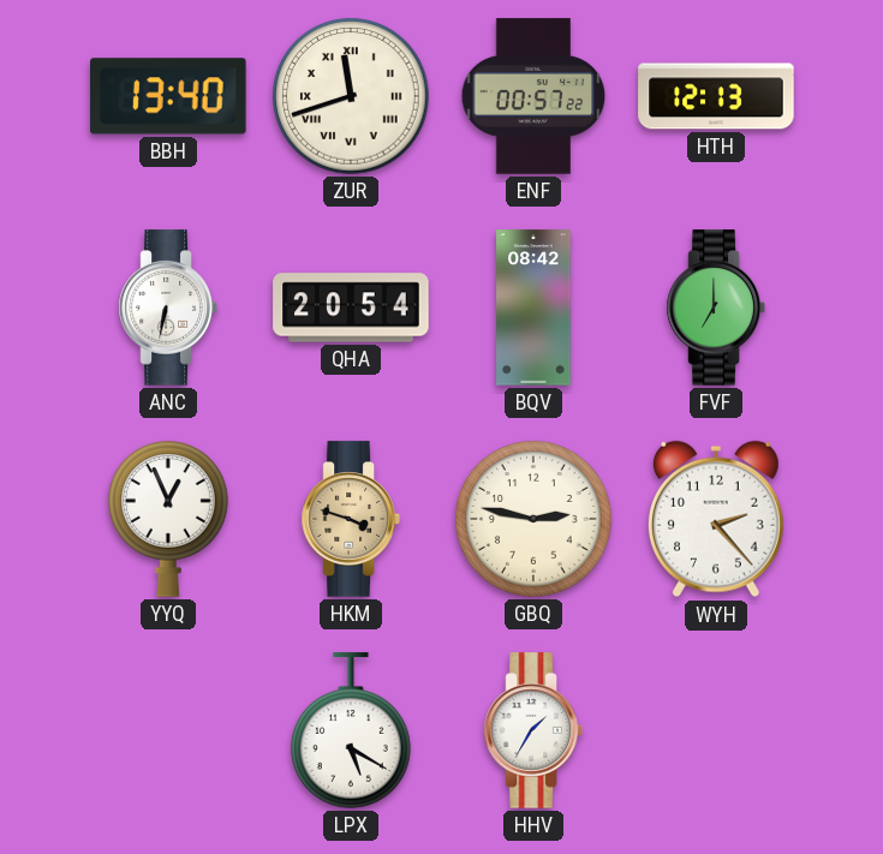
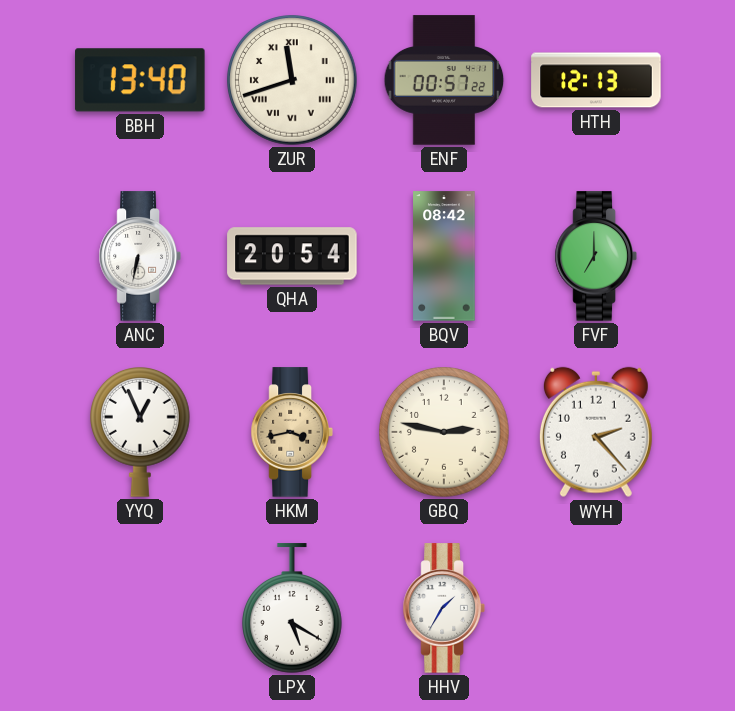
HKM: 3:48 -> 3:43 (292, 432)
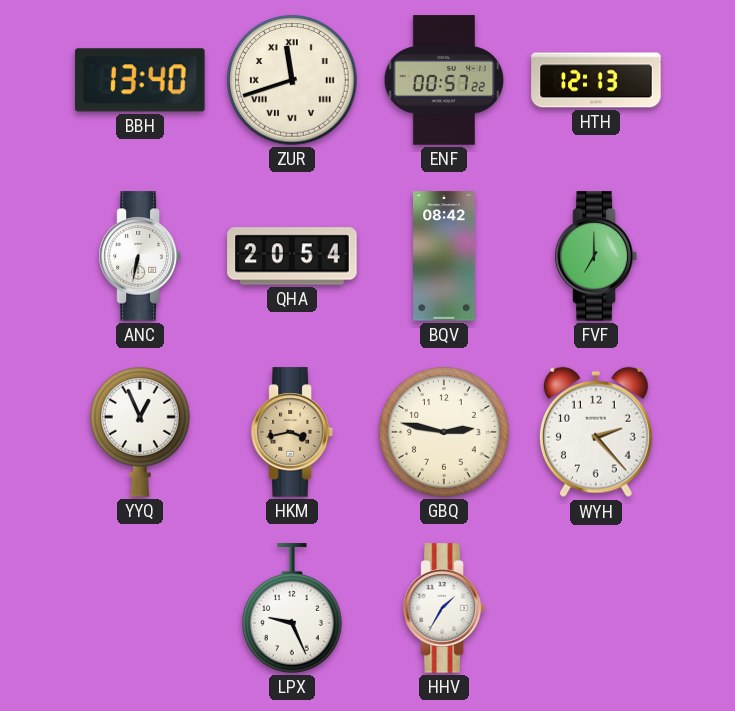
LPX: 5:20 -> 9:26 (293, 608)
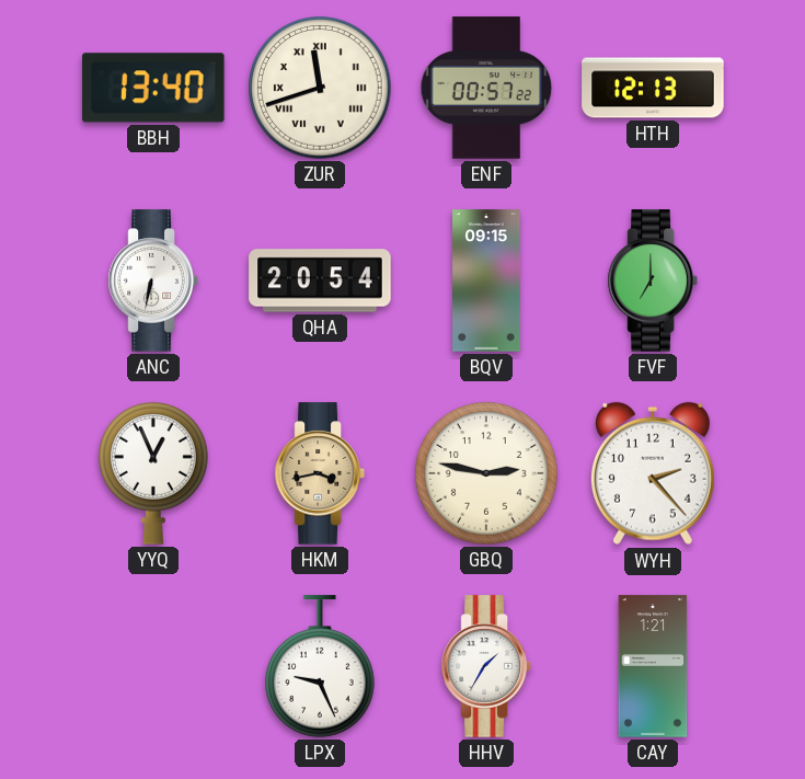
BQV: 08:42 -> 09:15 (486, 280)
CAY: none -> 1:21 (653, 666)
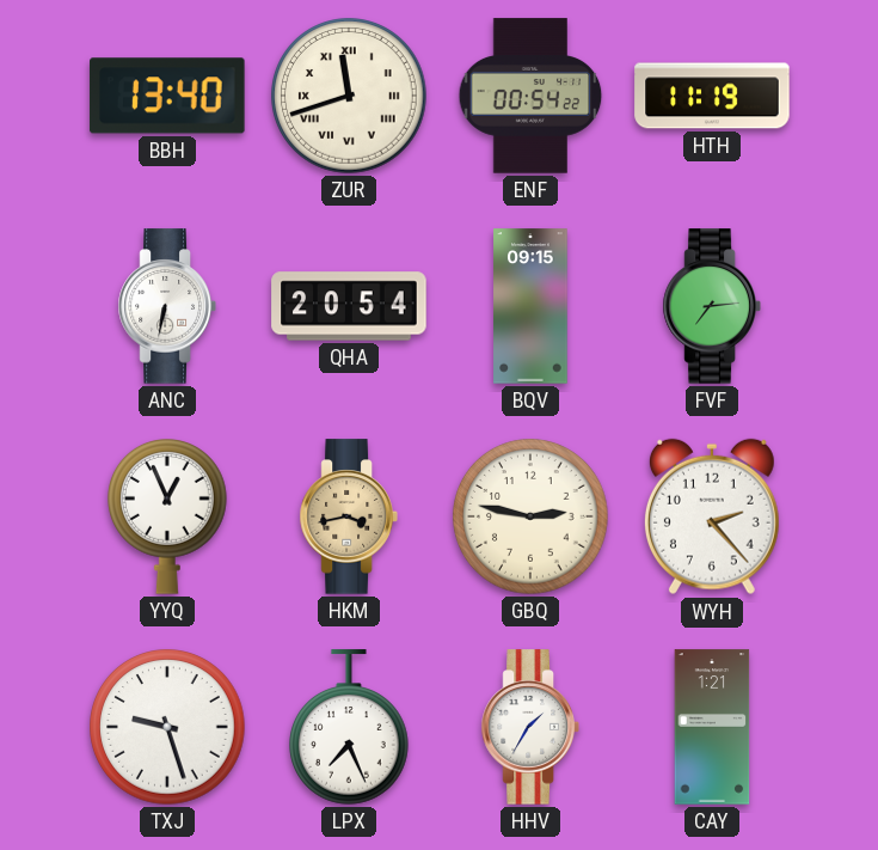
ENF: 00:57 -> 00:54 (530, 96)
HTH: 12:13 -> 11:19 (712, 96)
FVF: 7:00 -> 7:14 (712, 306)
TXJ: none -> 9:27 (167, 727)
LPX: 9:26 -> 7:26 (350, 727)
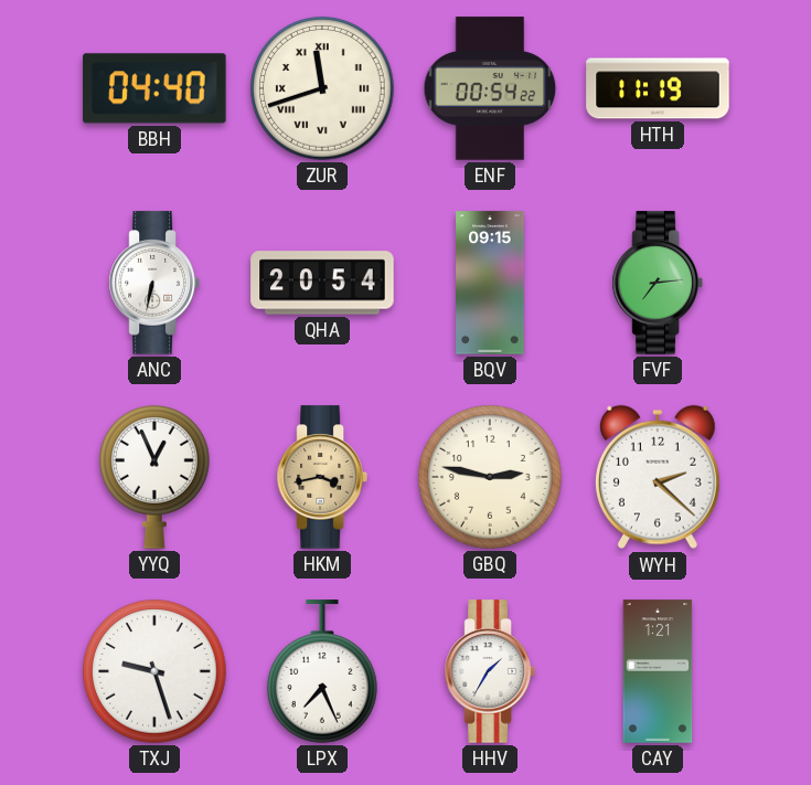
BBH: 13:40 -> 04:40 (154, 88)
WYH: 2:23 -> 2:22 (658, 477)
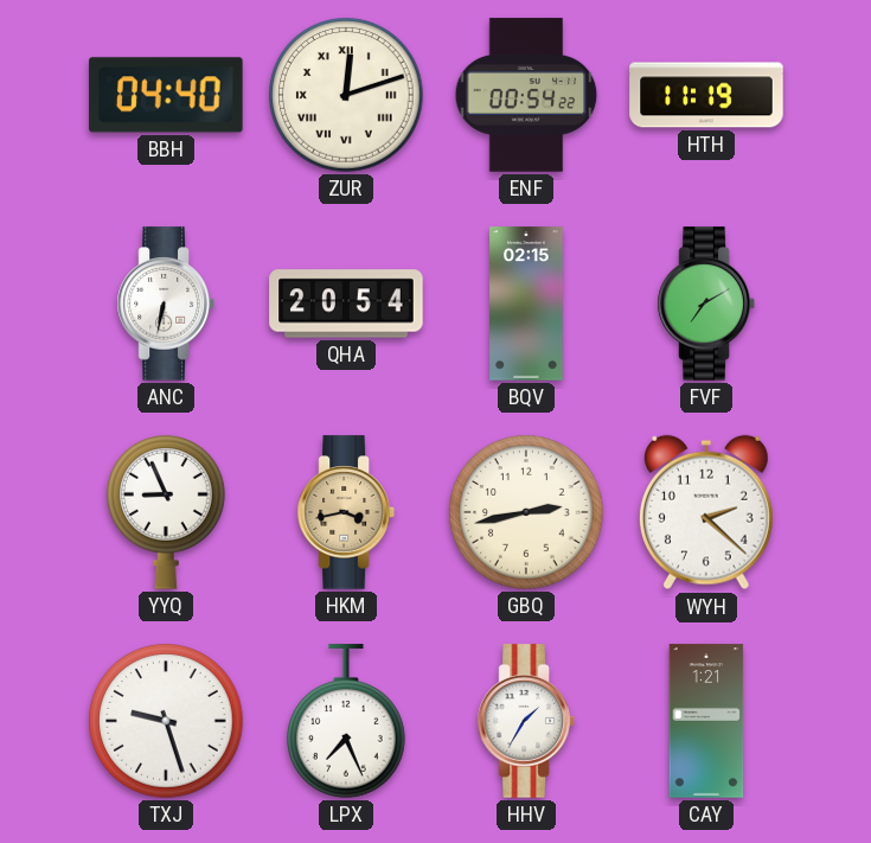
ZUR: 11:42 -> 12:12 (346, 95)
BQV: 09:15 -> 02:15 (526, 304)
FVF: 7:14 -> 7:10 (706, 304)
YYQ: 12:56 -> 8:56 (167, 513)
GBQ: 2:47 -> 2:43 (526, 512)
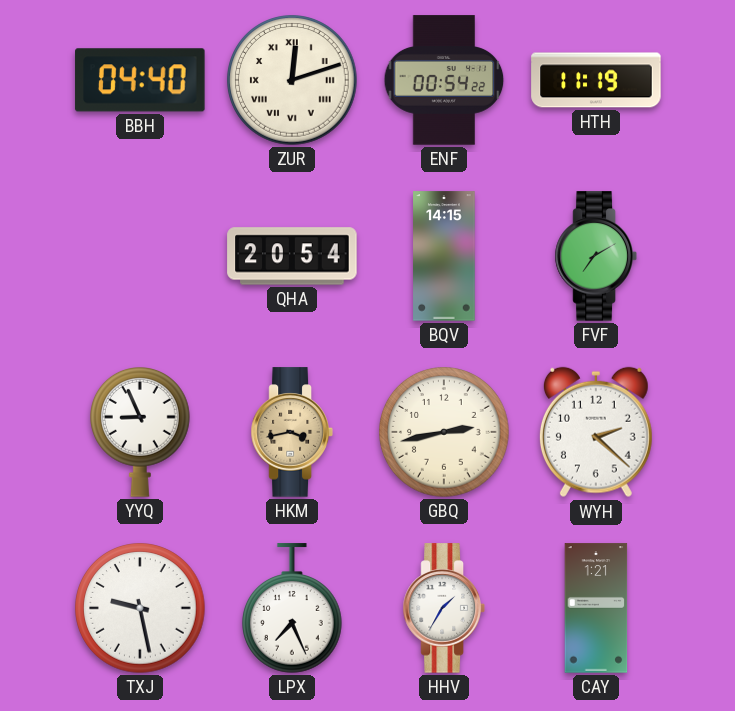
ANC: 6:32 -> none (166, 304)
BQV: 02:15 -> 14:15 (444, 256)
TXJ: 9:27 -> 9:28 (140, 608)
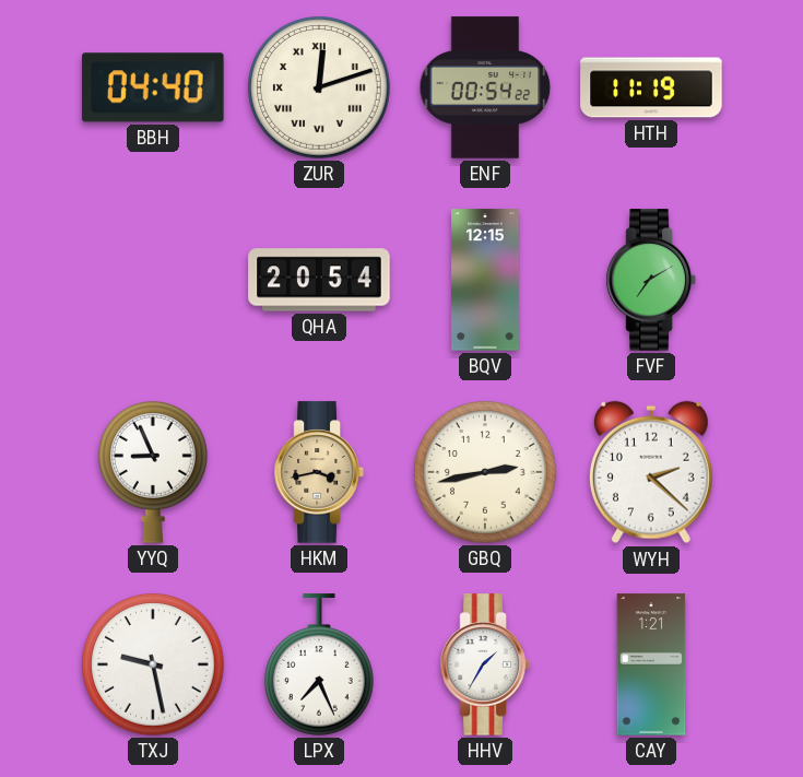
BQV: 14:15 -> 12:15 (485, 280)
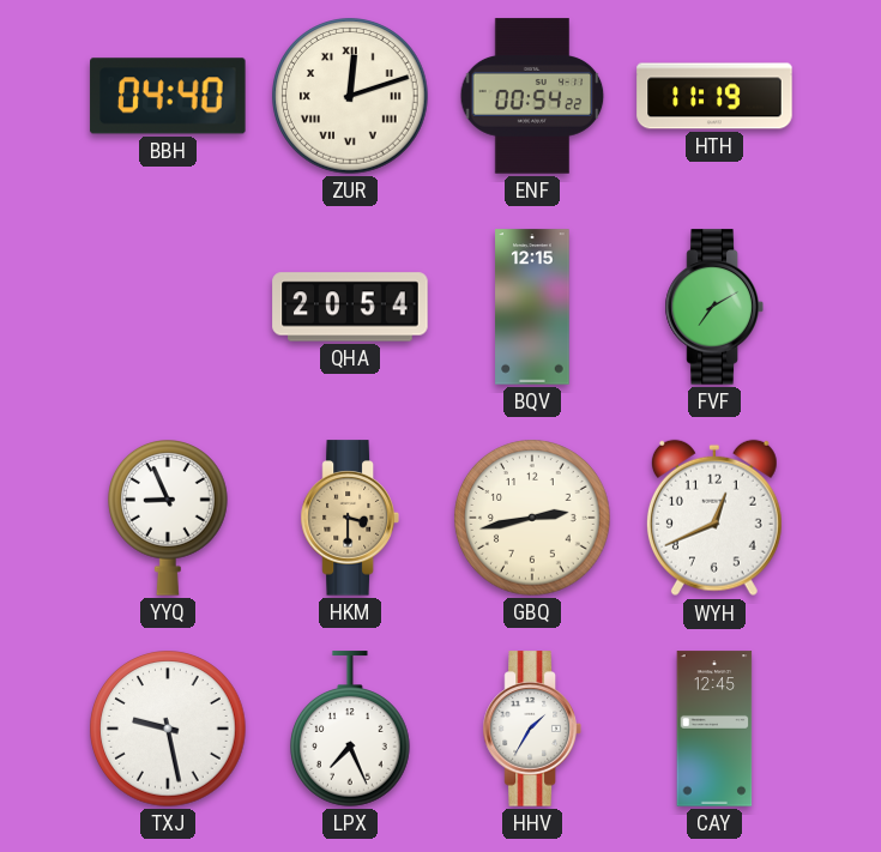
HKM: 3:43 -> 3:30 (350, 518)
WYH: 2:22 -> 12:41 (714, 518)
CAY: 1:21 -> 12:45 (714, 729)
